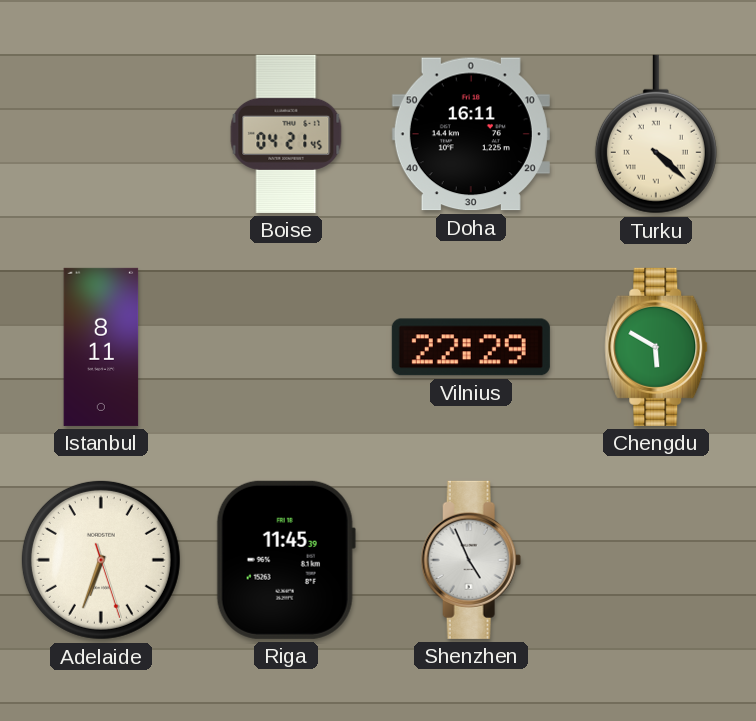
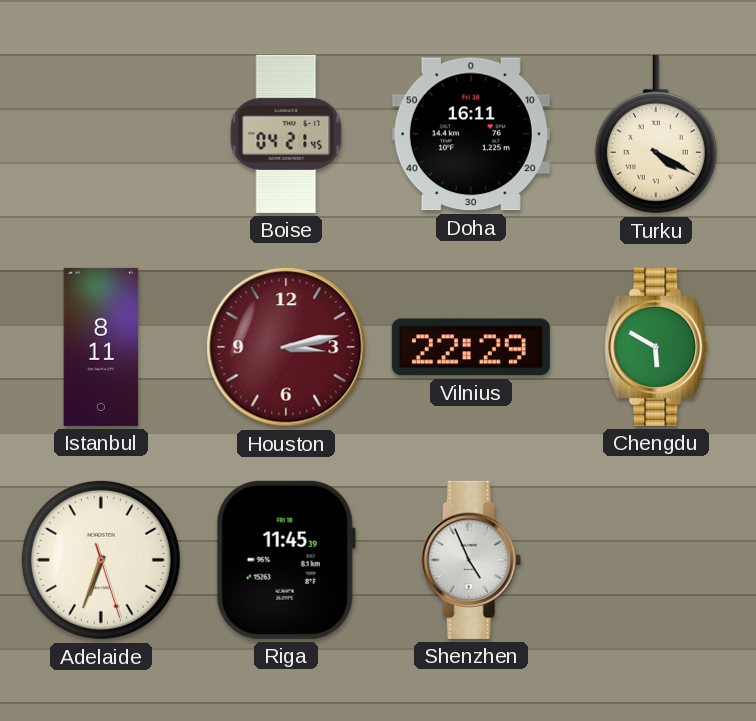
Turku: 4:22 -> 4:20 (656, 134)
Houston: none -> 3:13 (286, 347)
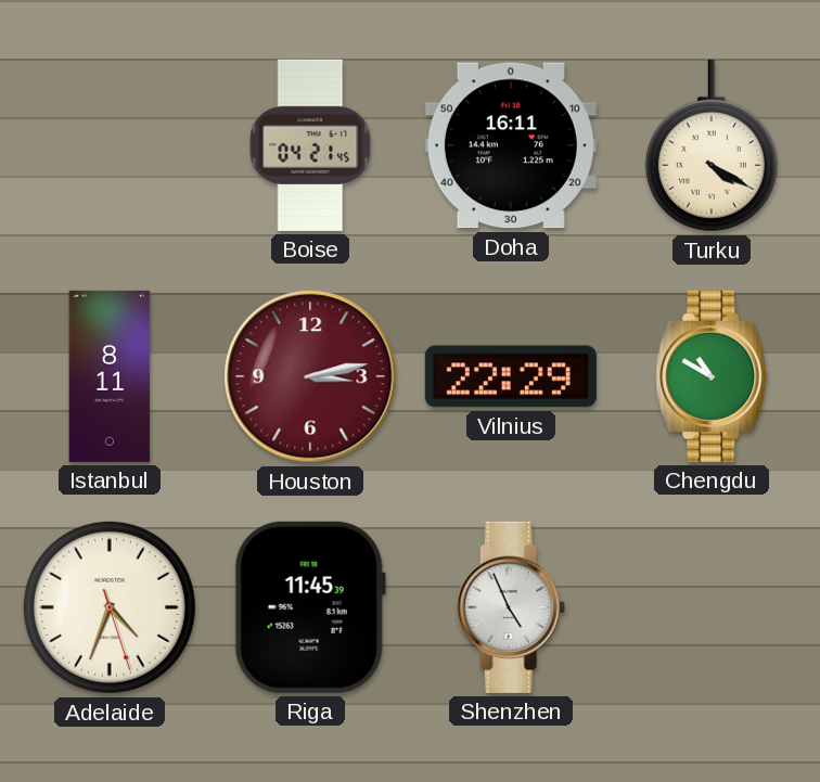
Chengdu: 5:50 -> 10:50 (712, 376)
Adelaide: 6:33 -> 4:33 (110, 607)
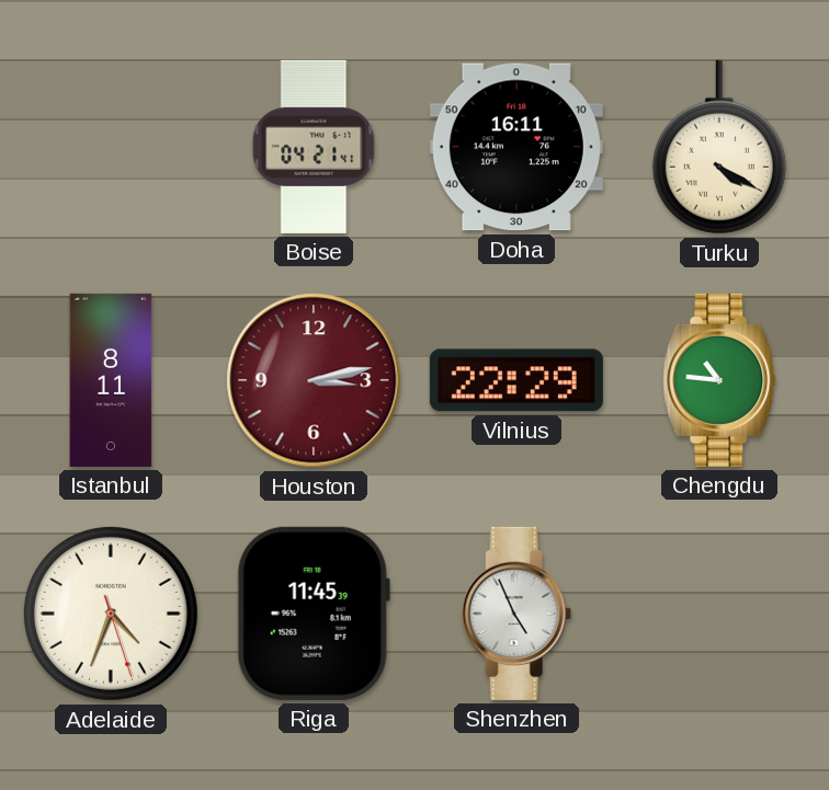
Boise: 04:21:45 -> 04:21:41 (314, 147)
Chengdu: 10:50 -> 10:46 (719, 380)
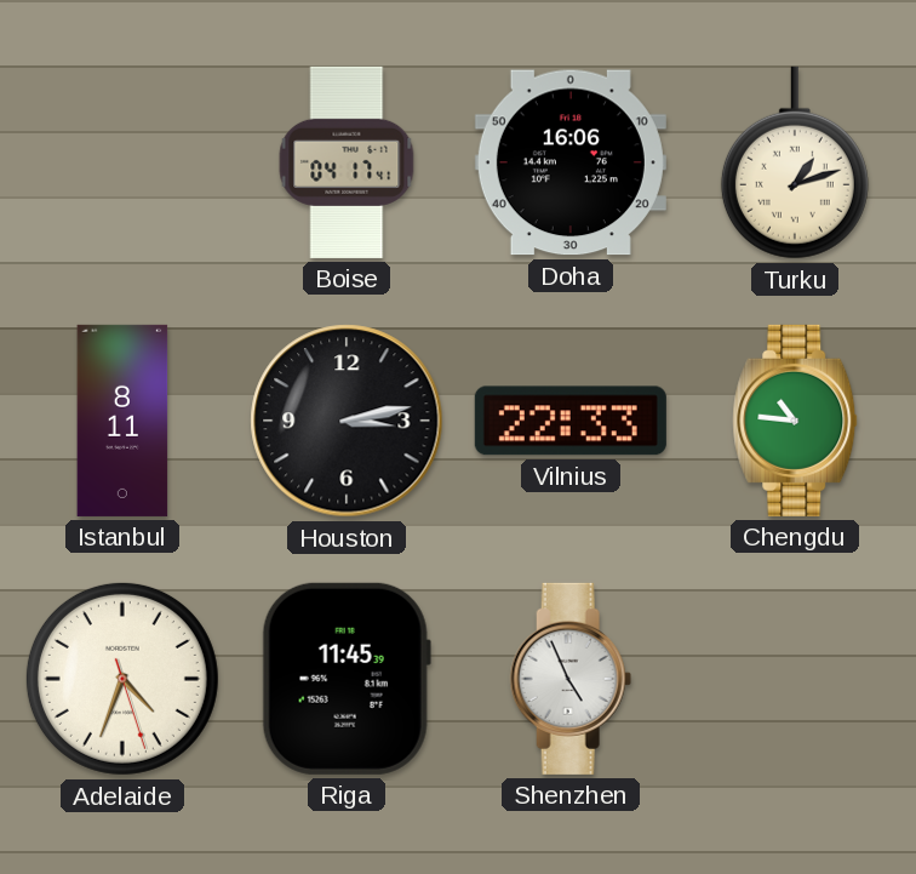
Boise: 04:21 -> 04:17 (347, 162)
Doha: 16:11 -> 16:06 (571, 162)
Turku: 4:20 -> 1:12 (795, 162)
Houston dial: burgundy -> black (347, 421)
Vilnius: 22:29 -> 22:33 (571, 421)
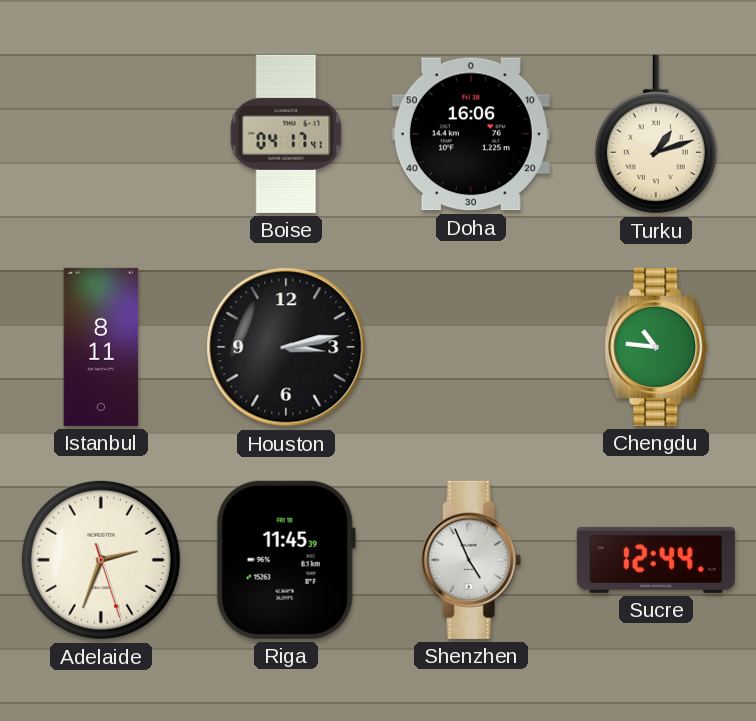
Vilnius: 22:33 -> none (571, 421)
Adelaide: 4:33 -> 2:33 (101, 560)
Sucre: none -> 12:44 (656, 560)
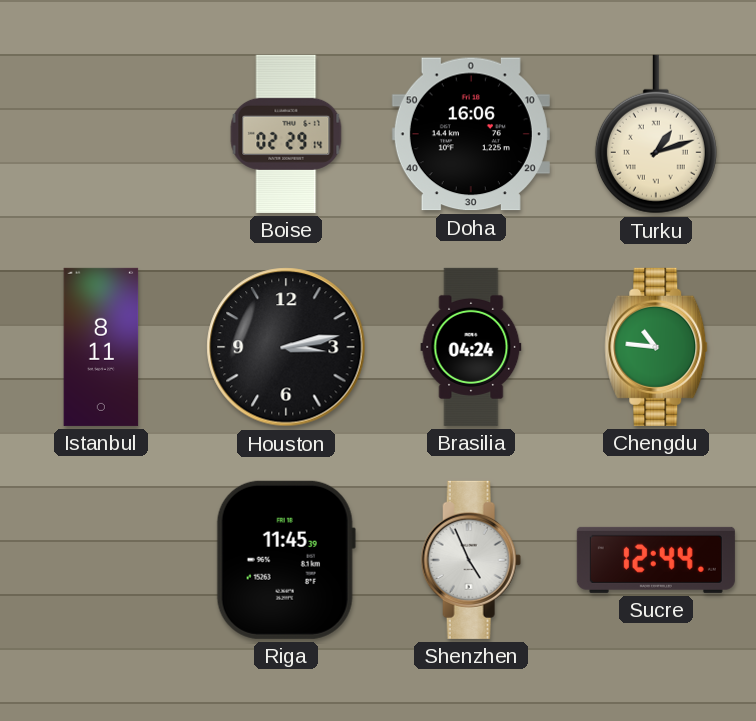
Boise: 04:17 -> 02:29 (286, 134)
Brasilia: none -> 04:24 (471, 347)
Adelaide: 2:33 -> none (101, 560)
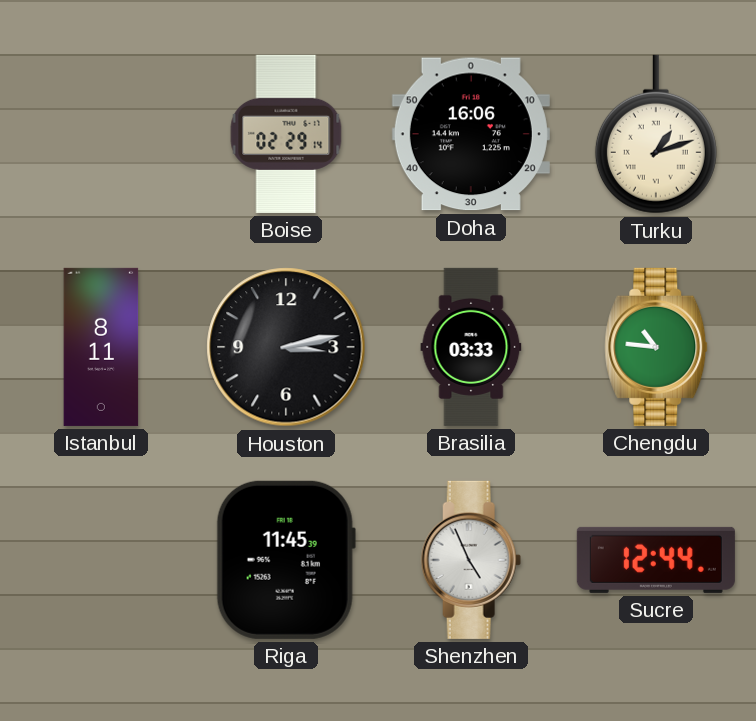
Brasilia: 04:24 -> 03:33 (471, 347)
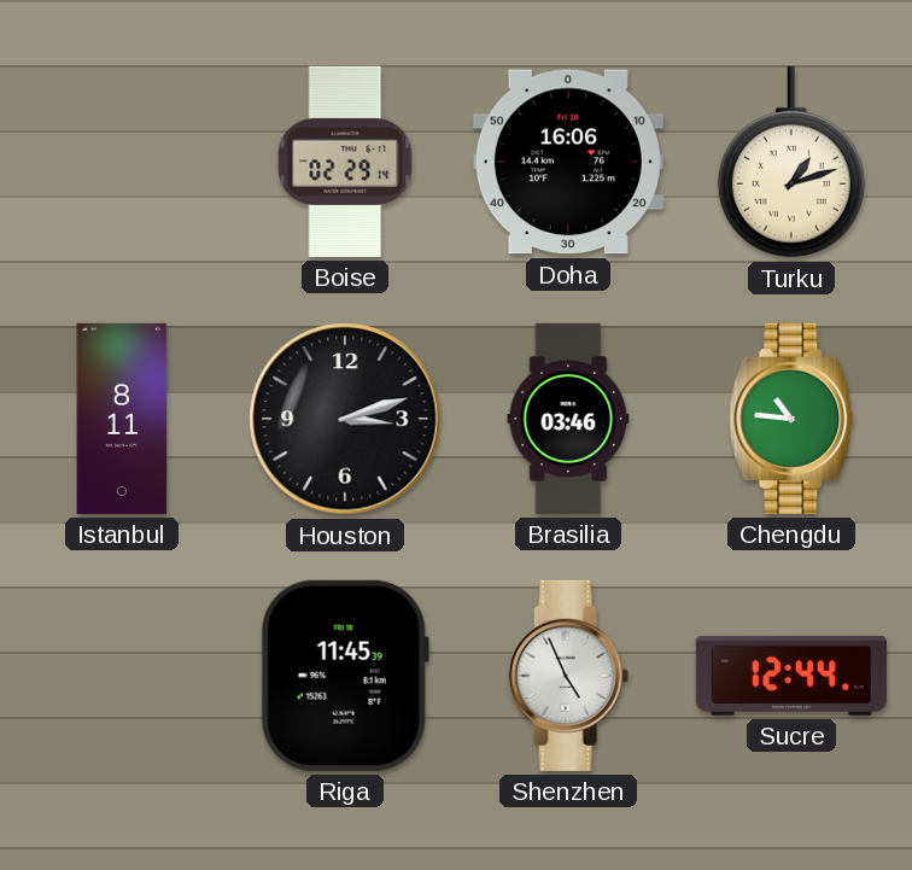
Houston: 3:13 -> 3:12 (345, 419)
Brasilia: 03:33 -> 03:46 (568, 419)
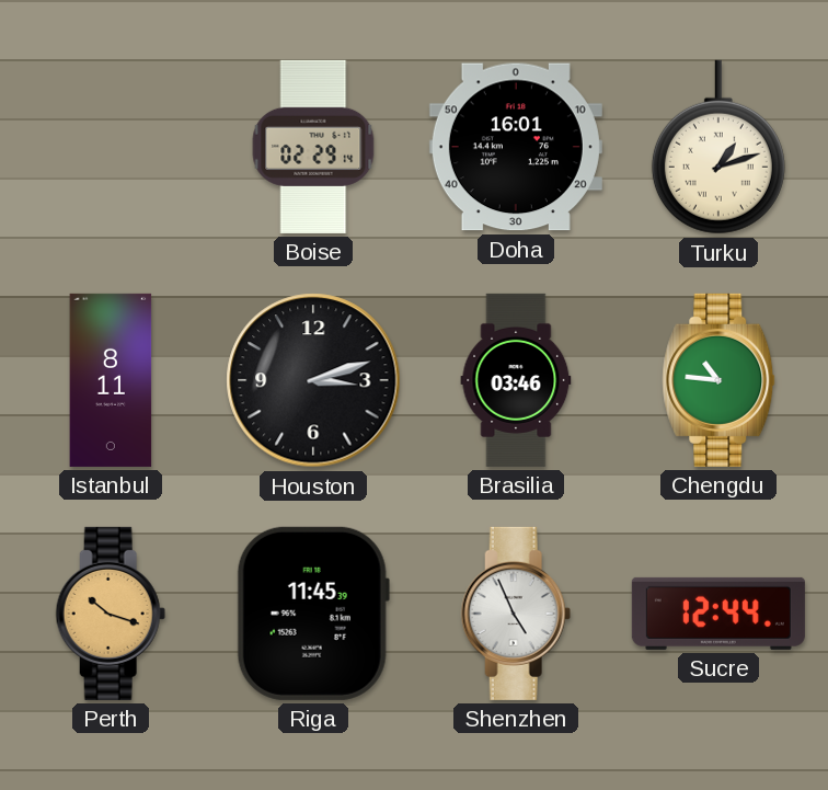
Doha: 16:06 -> 16:01 (516, 147)
Perth: none -> 10:18 (111, 614)
